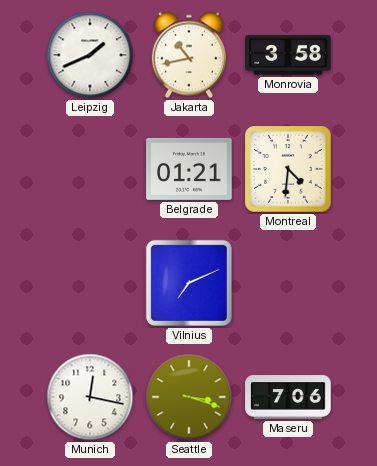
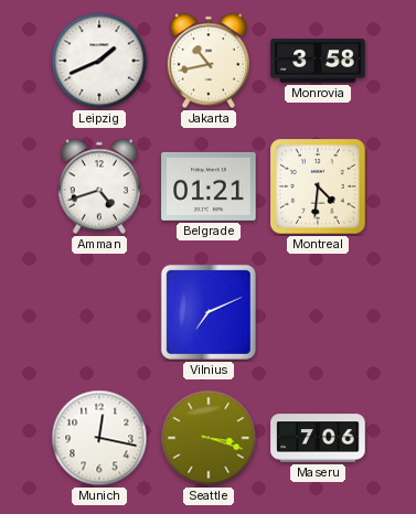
Amman: none -> 4:42 (99, 186)
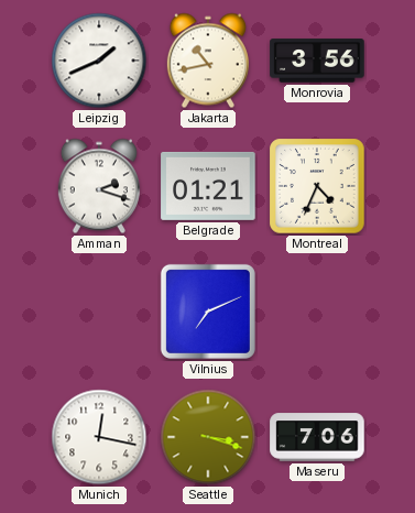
Monrovia: 3:58 -> 3:56 (317, 61)
Amman: 4:42 -> 2:18 (99, 186)
Montreal: 4:31 -> 4:34 (317, 186)
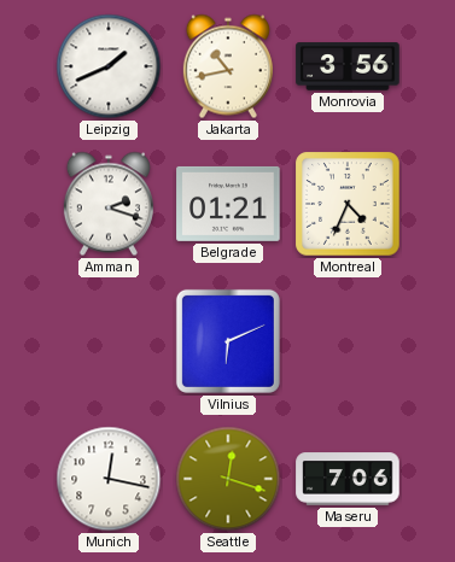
Vilnius: 7:11 -> 6:11 (228, 341)
Seattle: 3:18 -> 12:18 (228, 479)
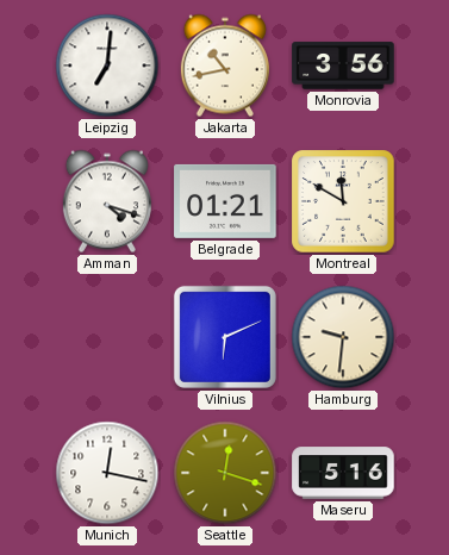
Leipzig: 1:41 -> 7:01 (107, 66)
Amman: 2:18 -> 4:18 (107, 201)
Montreal: 4:34 -> 11:50 (343, 201)
Hamburg: none -> 9:31 (343, 337)
Maseru: 7:06 -> 5:16 (343, 473)
